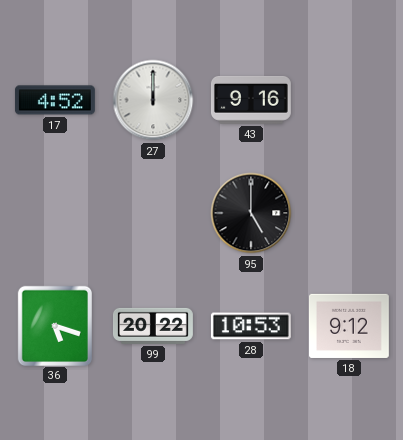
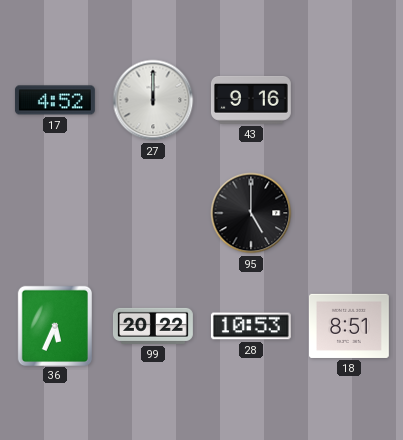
36: 5:18 -> 5:34 (54, 325)
18: 9:12 -> 8:51 (349, 326)
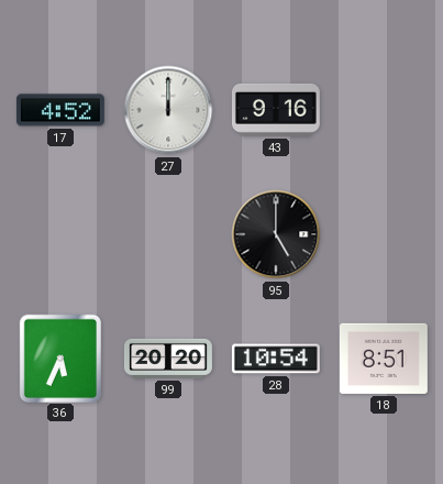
99: 20:22 -> 20:20 (168, 359)
28: 10:53 -> 10:54 (276, 359)
